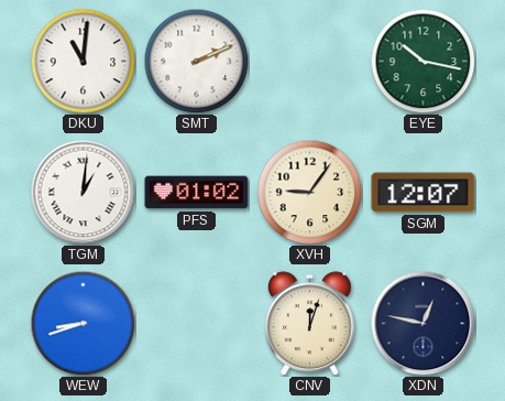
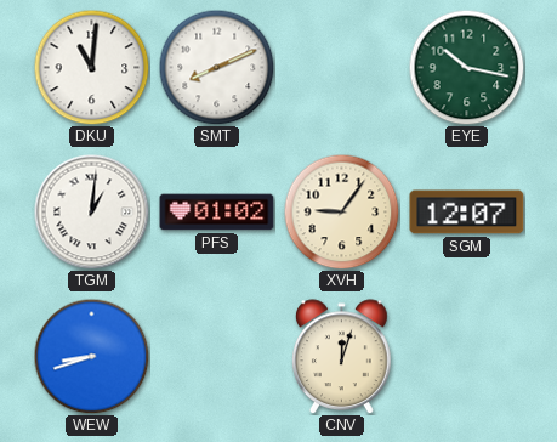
SMT: 2:11 -> 8:11 (216, 67)
XDN: 12:47 -> none (422, 323)
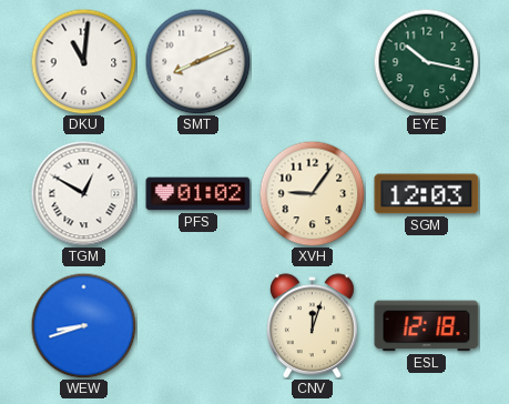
TGM: 1:01 -> 12:50 (83, 193)
SGM: 12:07 -> 12:03 (427, 194)
ESL: none -> 12:18 (427, 326)
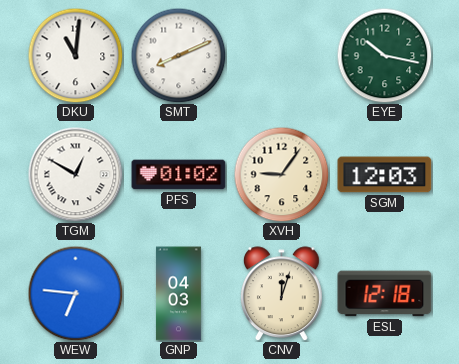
WEW: 8:42 -> 6:46 (75, 293)
GNP: none -> 04:03 (178, 294)
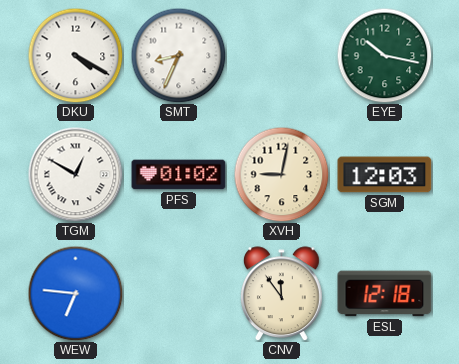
DKU: 11:01 -> 4:20 (75, 55)
SMT: 8:11 -> 8:34 (178, 55)
XVH: 9:06 -> 9:02 (281, 174)
GNP: 04:03 -> none (178, 294)
CNV: 12:03 -> 11:54 (282, 294)
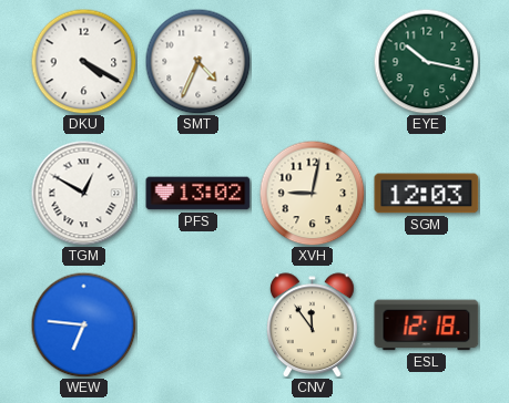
SMT: 8:34 -> 4:34 (197, 61)
PFS: 01:02 -> 13:02 (198, 194)
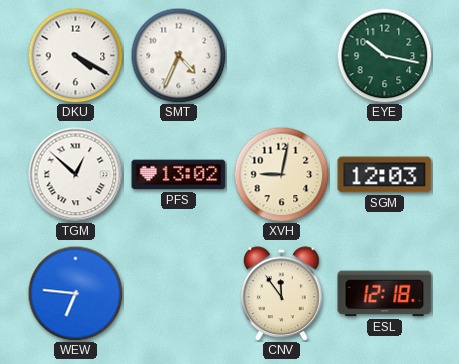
TGM: 12:50 -> 12:52 (75, 174)
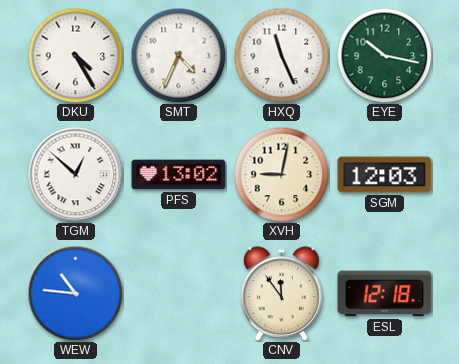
DKU: 4:20 -> 4:25 (75, 55)
HXQ: none -> 11:26 (281, 55)
WEW: 6:46 -> 10:46 (75, 293)
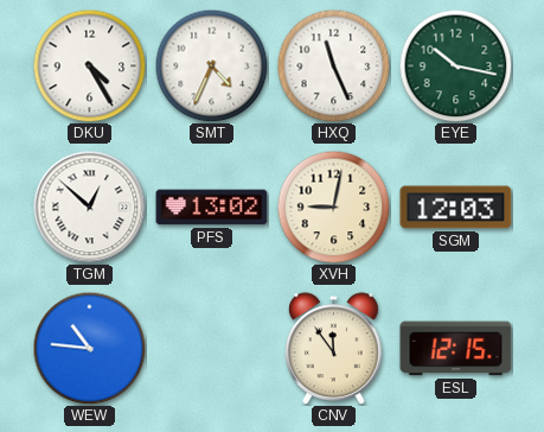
ESL: 12:18 -> 12:15 (456, 349)
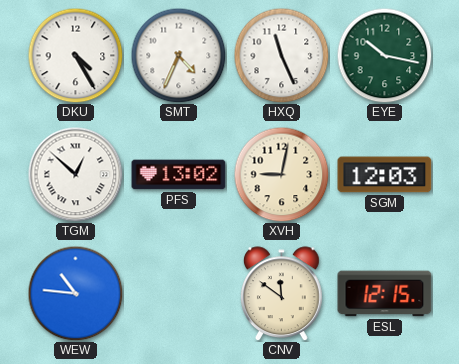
CNV: 11:54 -> 11:51 (282, 294)
